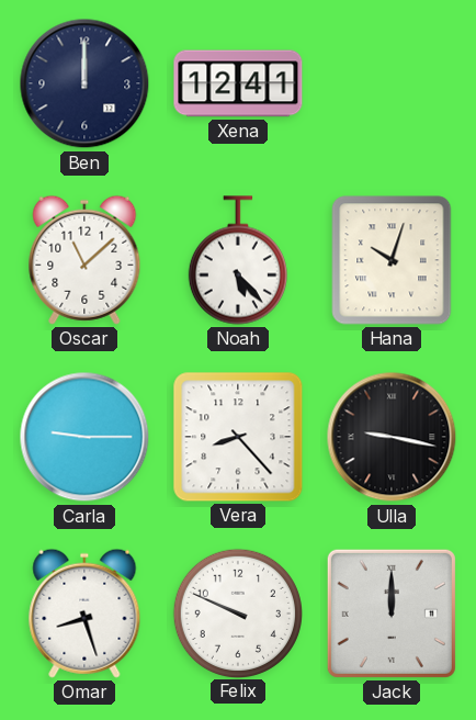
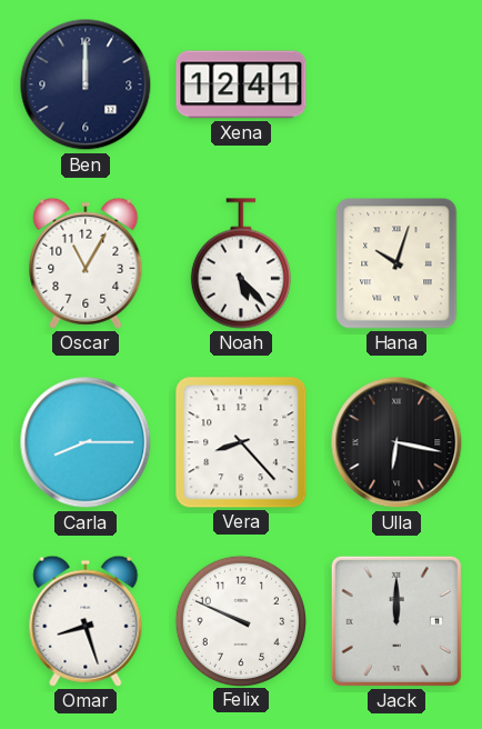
Oscar: 11:08 -> 11:05 (86, 263)
Carla: 9:15 -> 8:15 (86, 442)
Ulla: 9:17 -> 6:17 (396, 442)
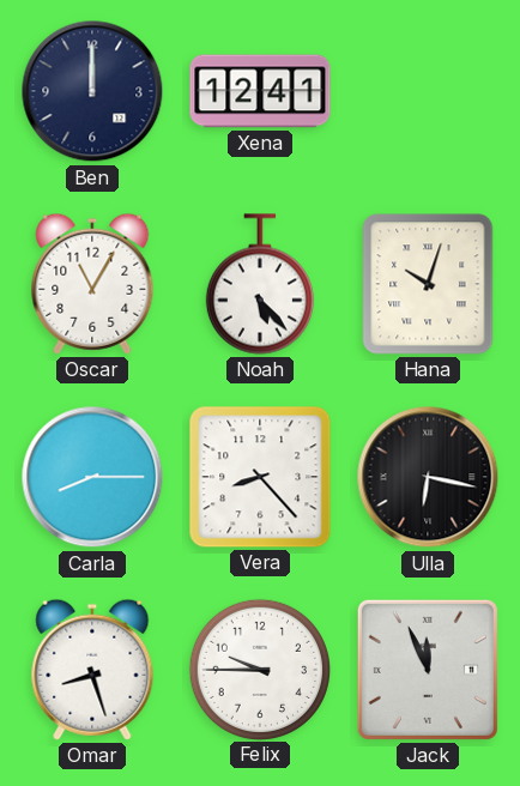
Felix: 9:49 -> 9:45 (259, 669)
Jack: 12:00 -> 11:56 (428, 670)
